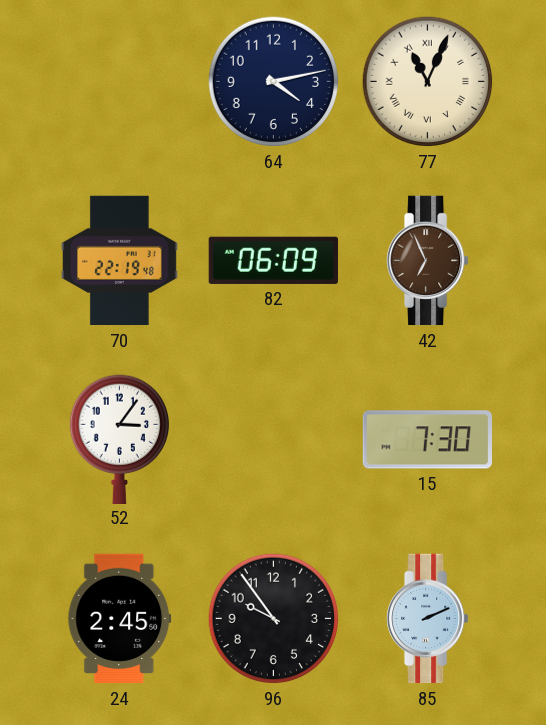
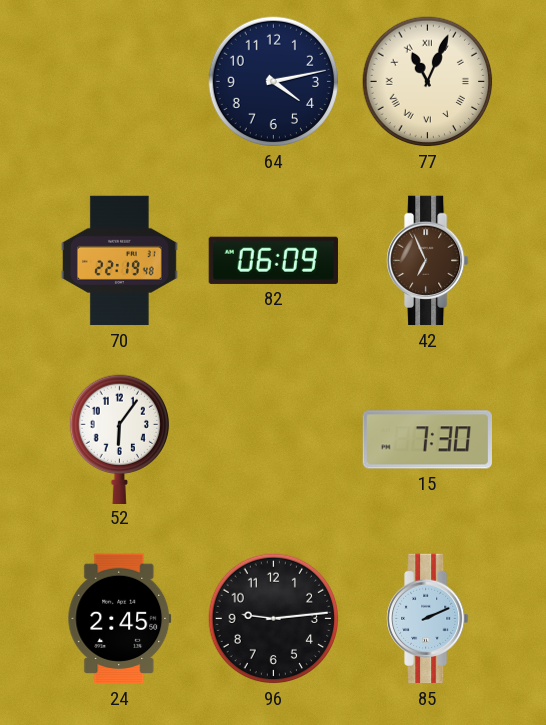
52: 3:06 -> 6:06 (119, 439)
96: 9:54 -> 9:14 (274, 619)
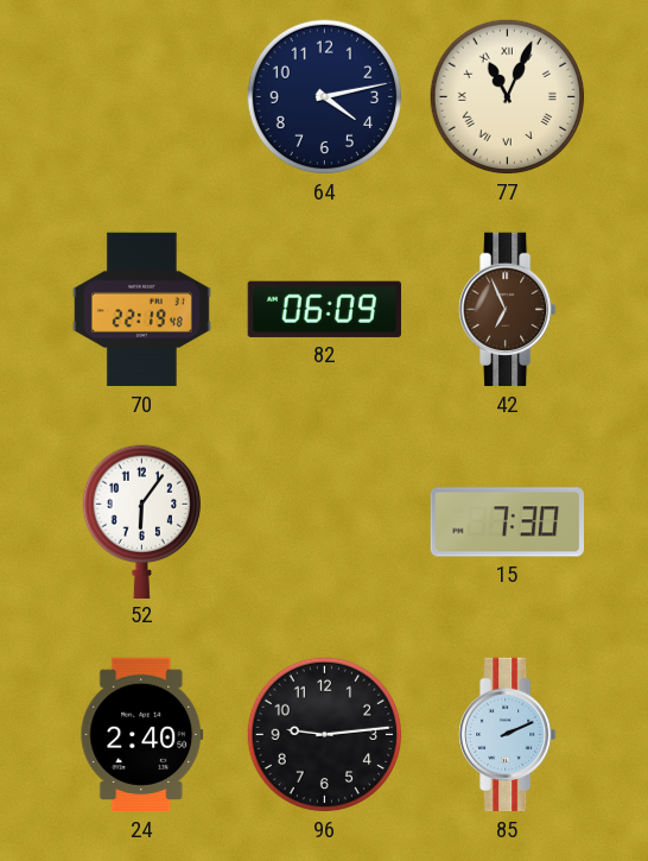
24: 2:45 -> 2:40 (142, 735)
